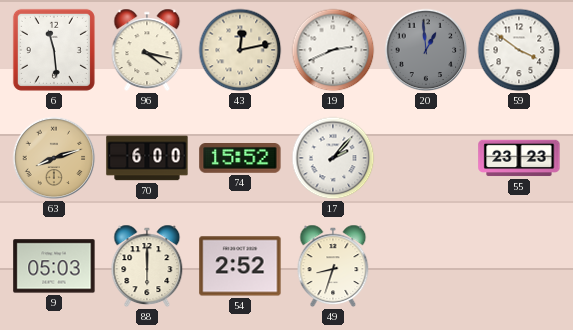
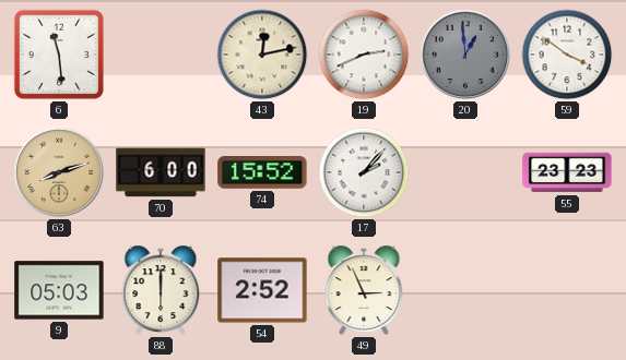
96: 4:17 -> none (147, 50)
49: 8:33 -> 2:56 (364, 290)
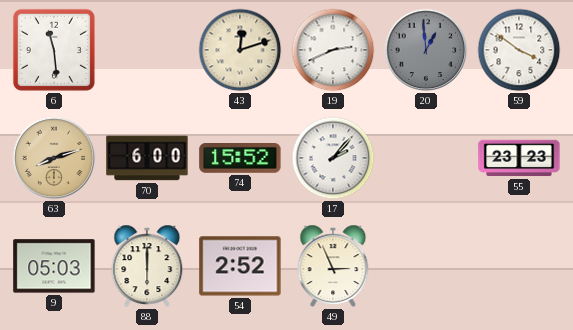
43: 12:13 -> 12:12 (240, 50)
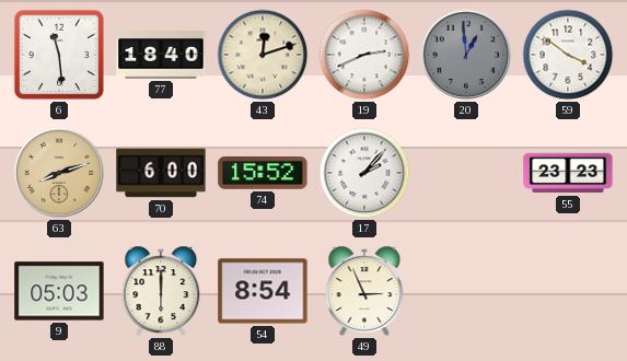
77: none -> 18:40 (161, 56)
54: 2:52 -> 8:54 (263, 291)
